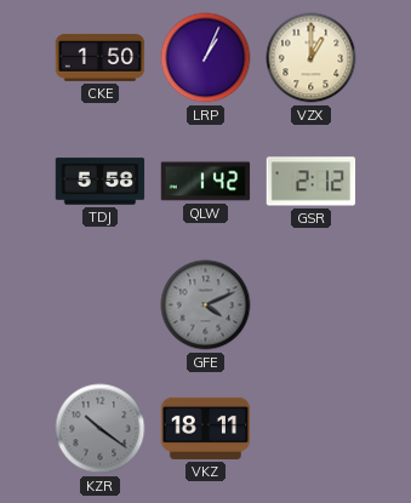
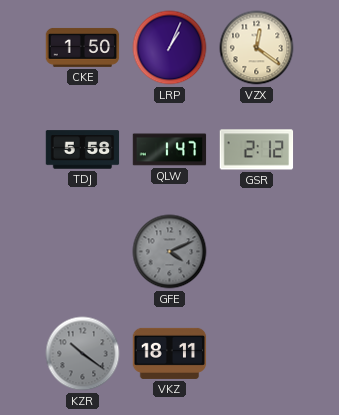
VZX: 1:00 -> 12:21 (257, 48)
QLW: 1:42 -> 1:47 (170, 150)
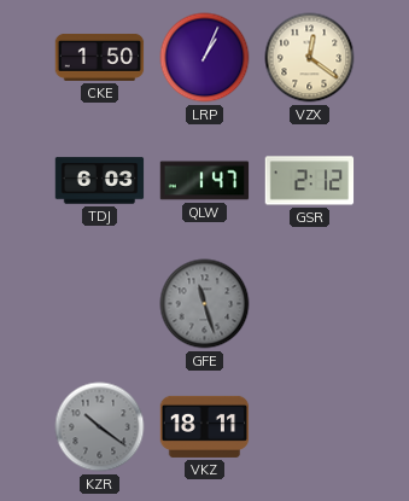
TDJ: 5:58 -> 6:03 (100, 181)
GFE: 4:11 -> 11:27 (205, 304)
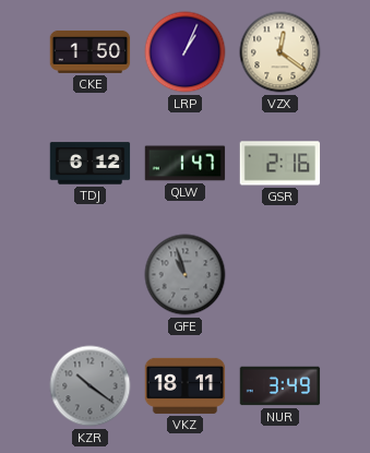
TDJ: 6:03 -> 6:12 (91, 164)
GSR: 2:12 -> 2:16 (281, 164)
GFE: 11:27 -> 10:57 (186, 275)
NUR: none -> 3:49 (281, 386)
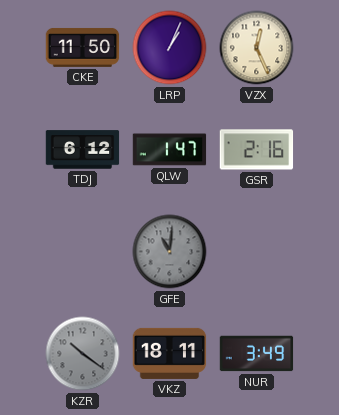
CKE: 1:50 -> 11:50 (83, 47)
VZX: 12:21 -> 12:26 (257, 48)
GFE: 10:57 -> 11:01 (170, 252)
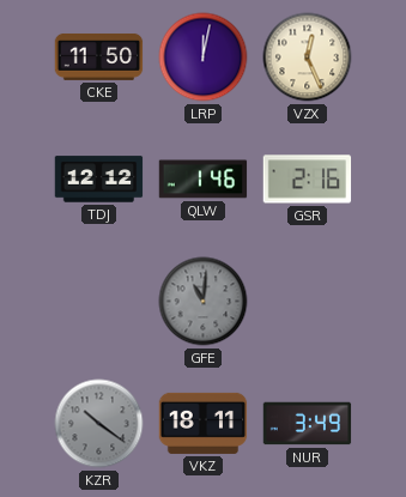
LRP: 1:04 -> 12:02 (204, 57)
TDJ: 6:12 -> 12:12 (99, 180)
QLW: 1:47 -> 1:46 (204, 180)
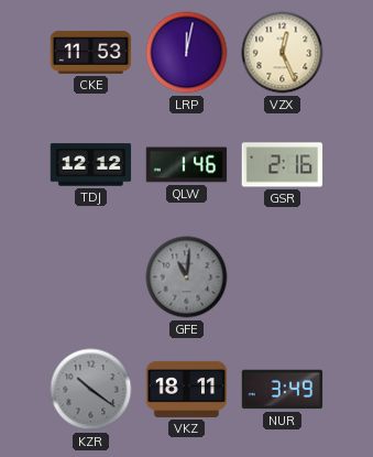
CKE: 11:50 -> 11:53 (91, 52)
